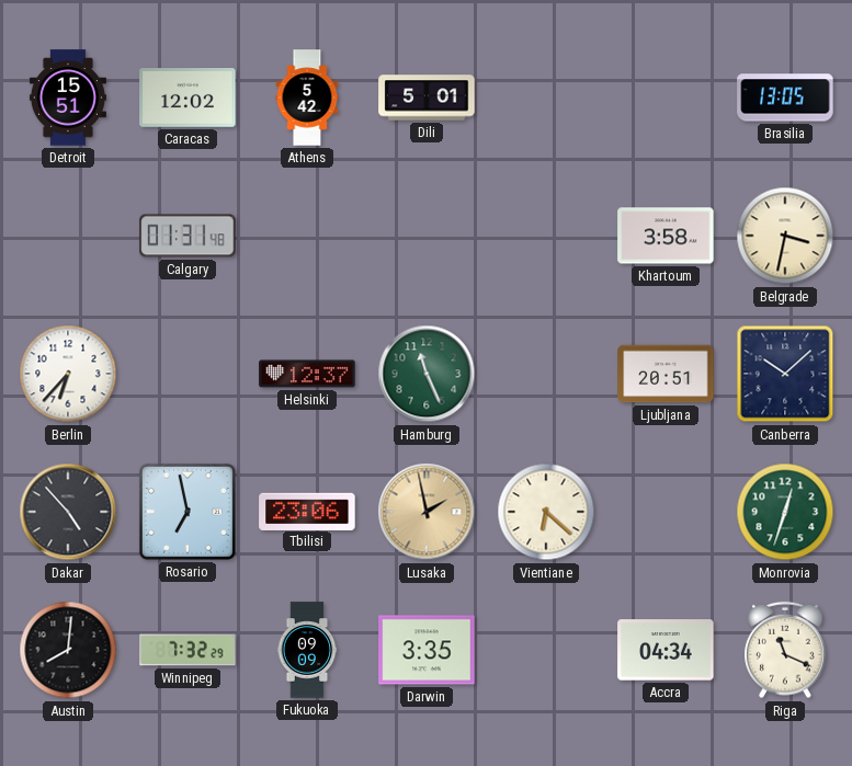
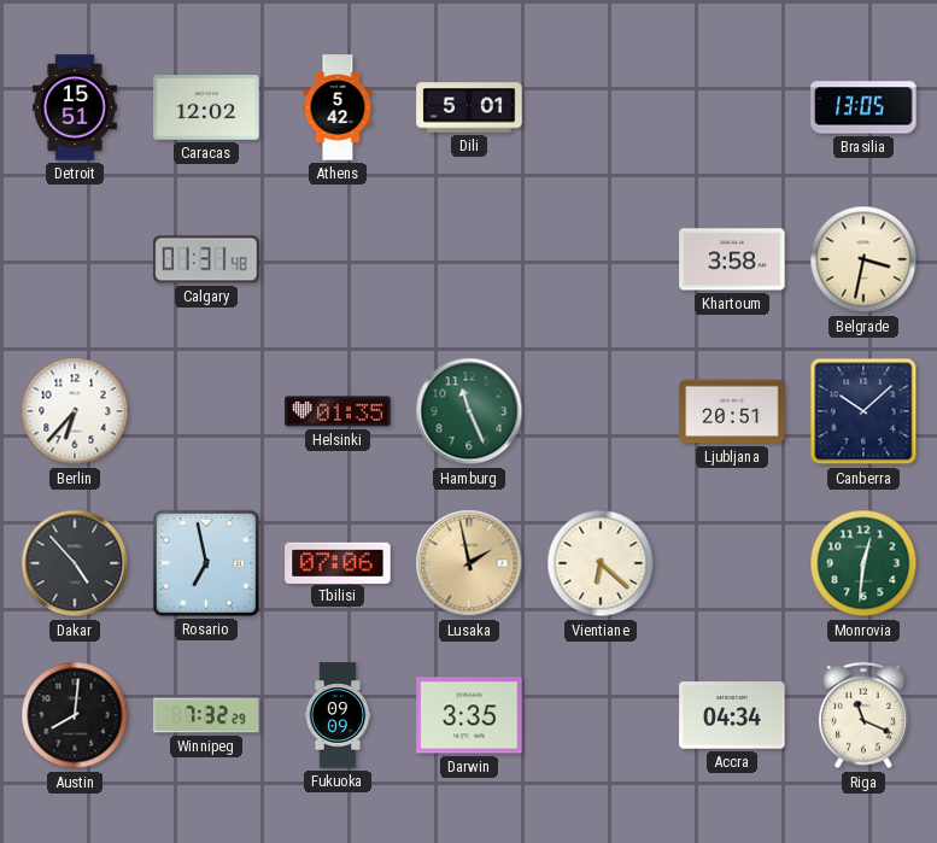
Helsinki: 12:37 -> 01:35 (338, 411)
Tbilisi: 23:06 -> 07:06 (338, 562)
Monrovia: 12:33 -> 12:31 (863, 563)
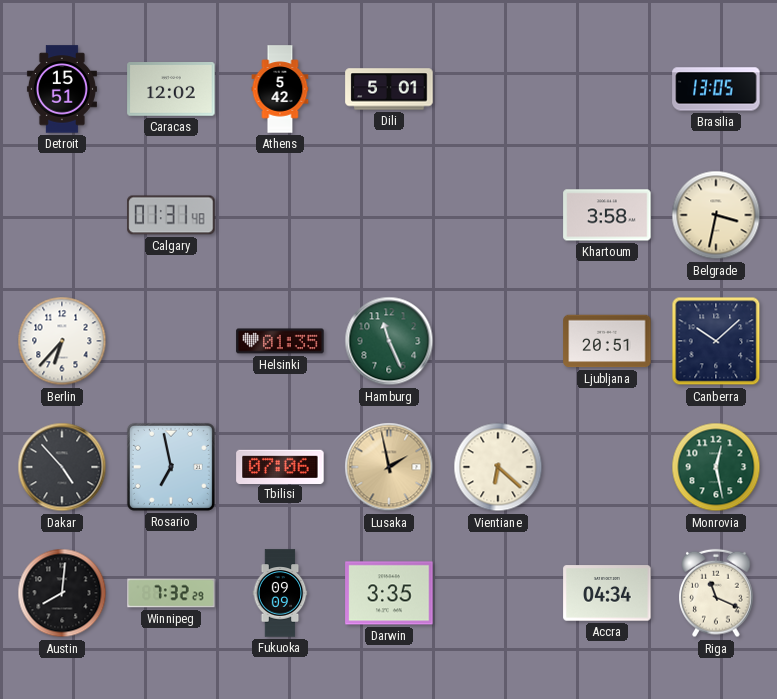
Monrovia: 12:31 -> 12:28 (716, 467)
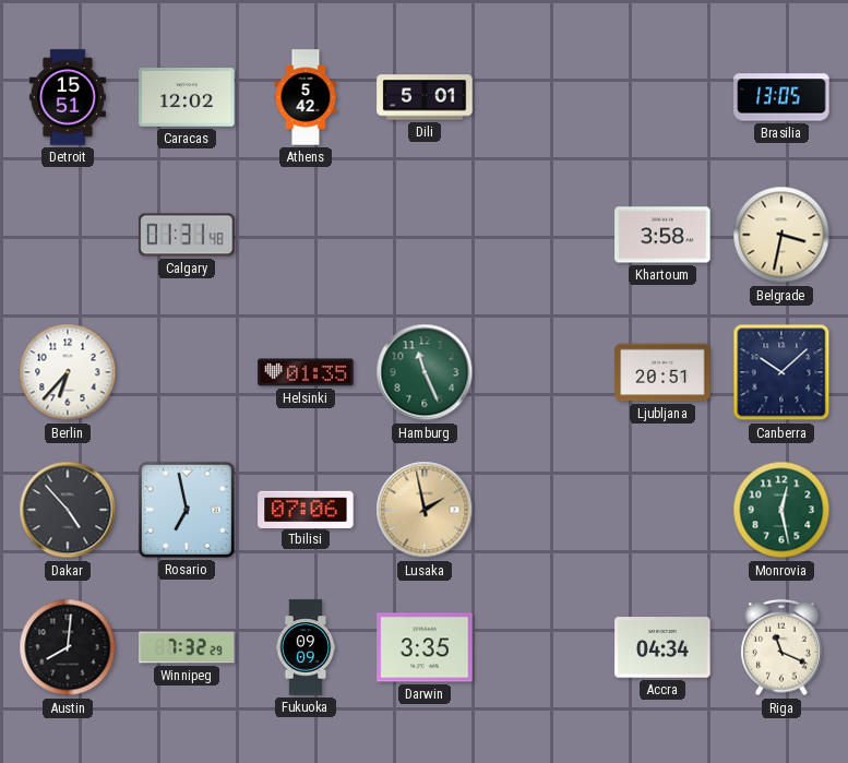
Vientiane: 6:22 -> none (498, 467)
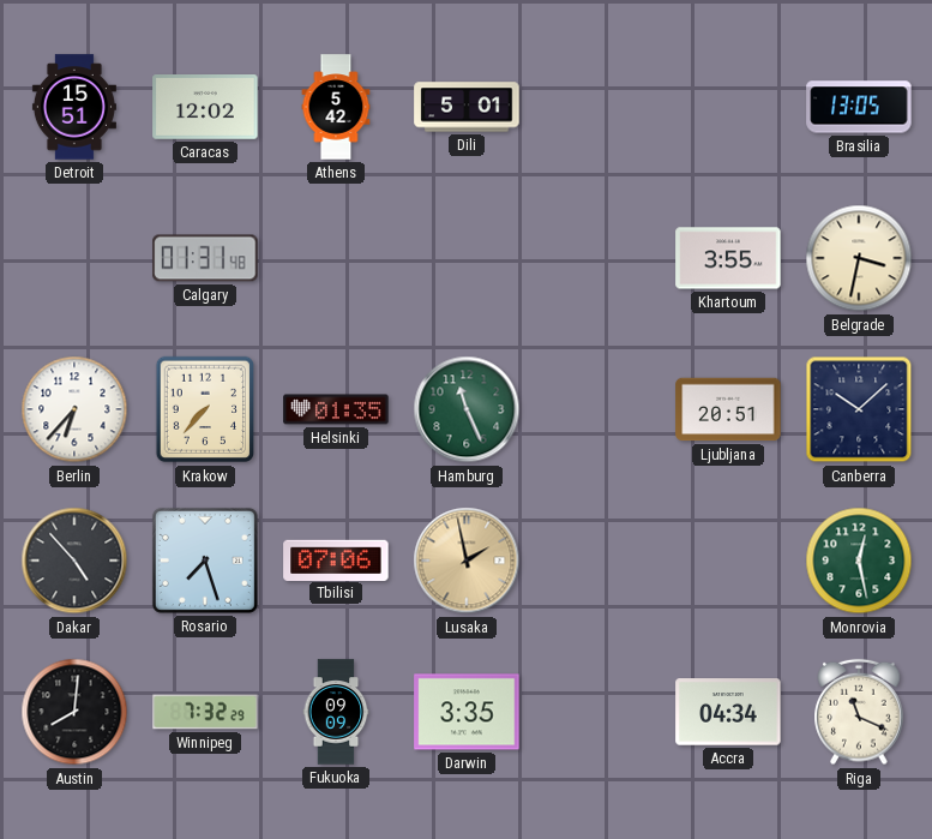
Khartoum: 3:58 -> 3:55 (728, 258)
Krakow: none -> 7:37 (205, 409)
Rosario: 6:58 -> 7:27 (205, 561)
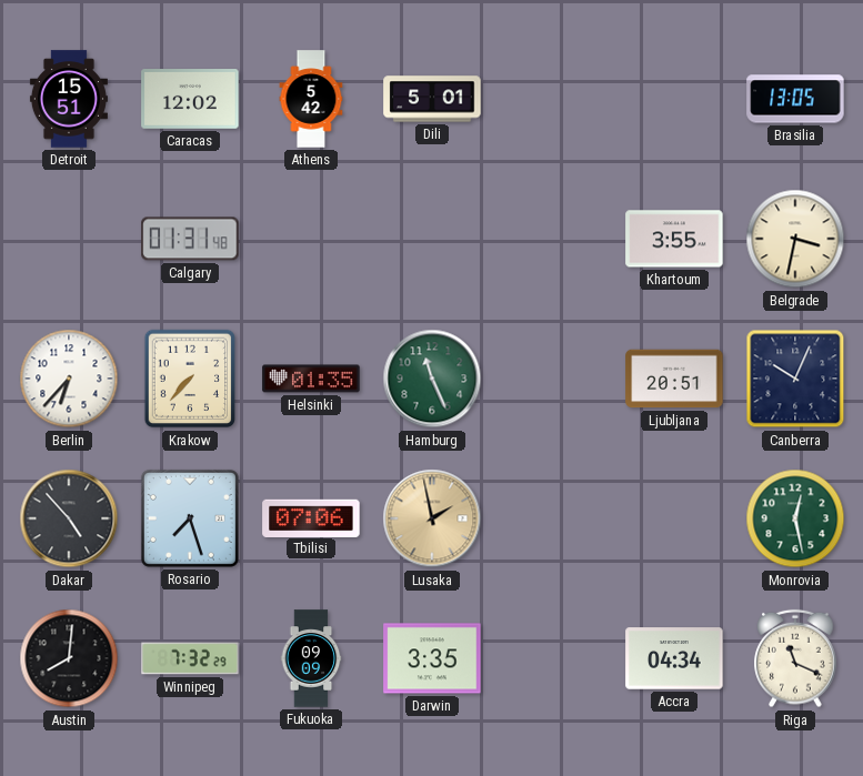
Canberra: 10:08 -> 10:04 (795, 379)
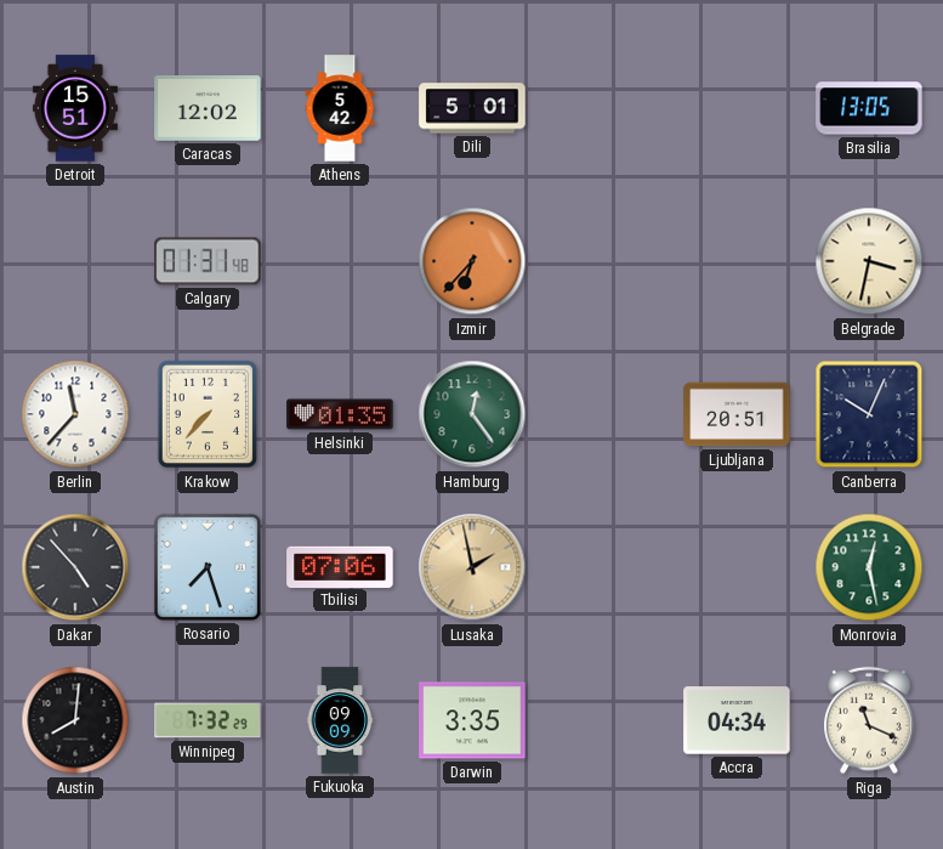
Izmir: none -> 6:37 (472, 261)
Khartoum: 3:55 -> none (674, 239)
Berlin: 6:37 -> 11:37 (75, 414)
Hamburg: 11:26 -> 12:24 (472, 414)
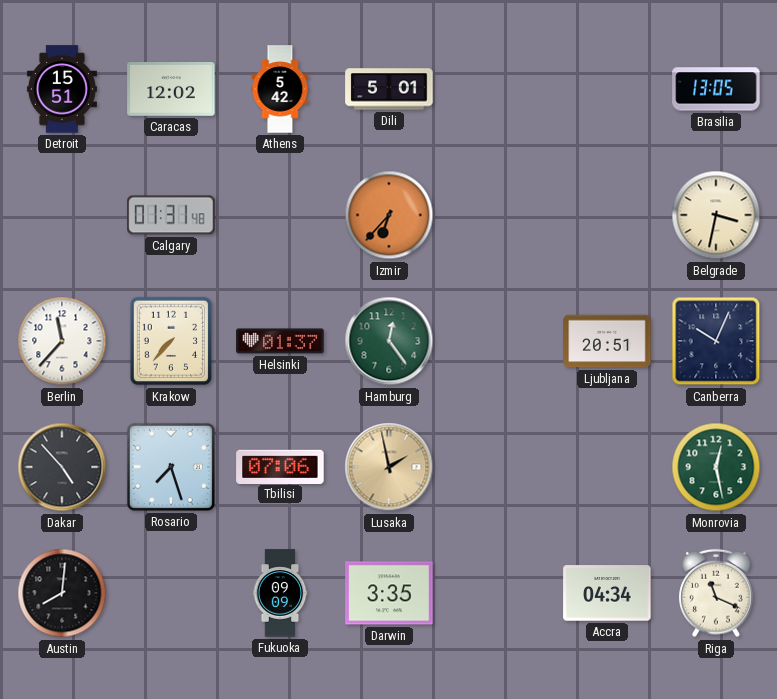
Helsinki: 01:35 -> 01:37 (280, 341)
Winnipeg: 7:32 -> none (208, 720)
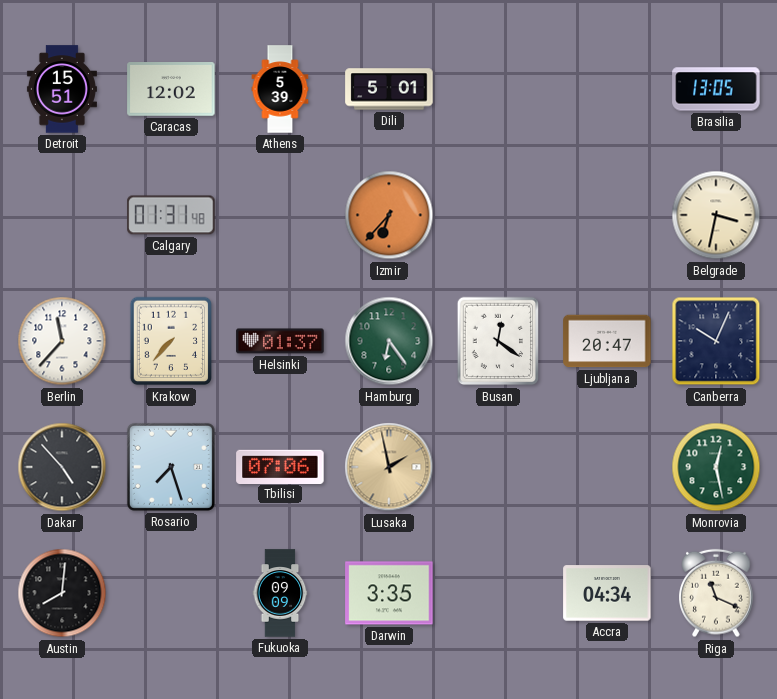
Athens: 5:42 -> 5:39 (280, 89)
Hamburg: 12:24 -> 6:24 (389, 341)
Busan: none -> 12:21 (498, 341)
Ljubljana: 20:51 -> 20:47 (607, 341)
